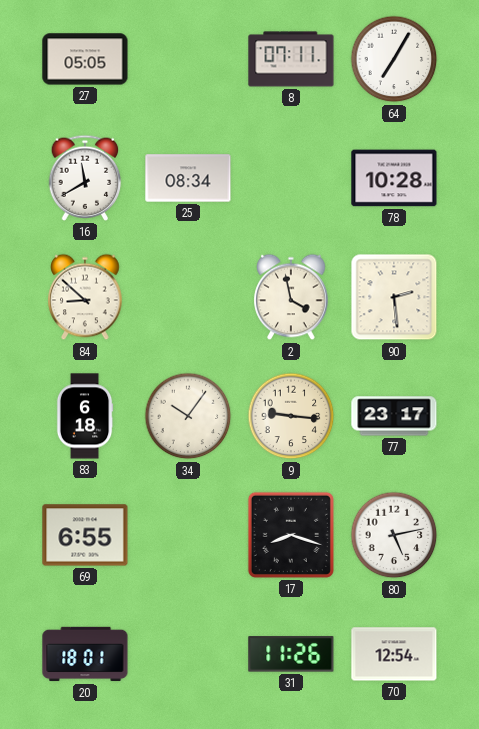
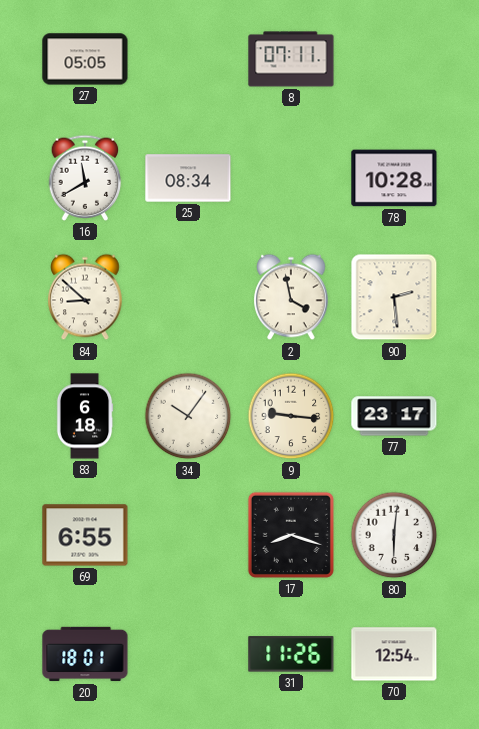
64: 7:05 -> none (394, 59)
80: 5:13 -> 6:01 (394, 535)
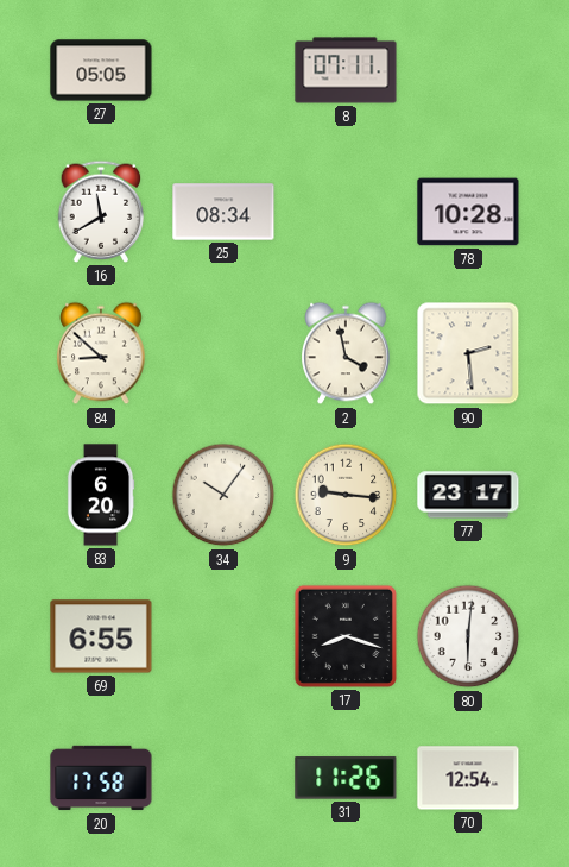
83: 6:18 -> 6:20 (101, 495)
20: 18:01 -> 17:58 (101, 778)
